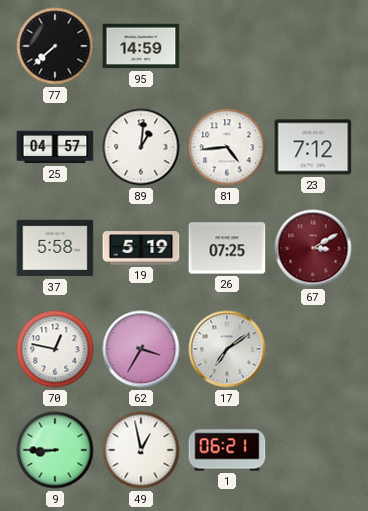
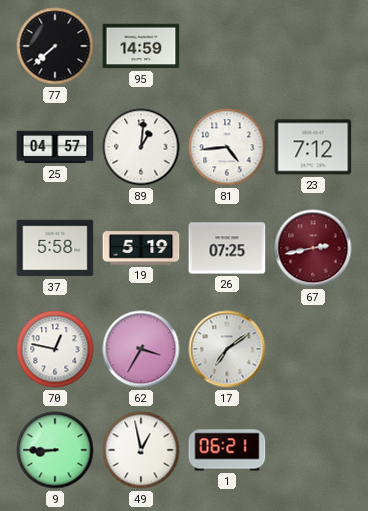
67: 3:10 -> 2:43 (313, 248)
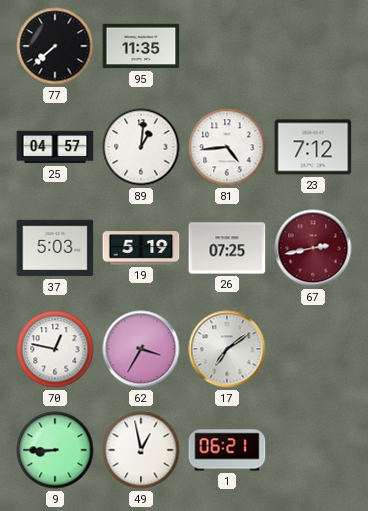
95: 14:59 -> 11:35 (141, 46)
37: 5:58 -> 5:03 (55, 248)
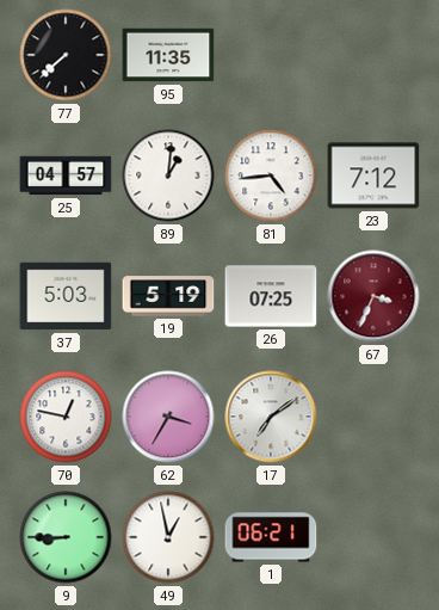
67: 2:43 -> 3:34 (373, 296)
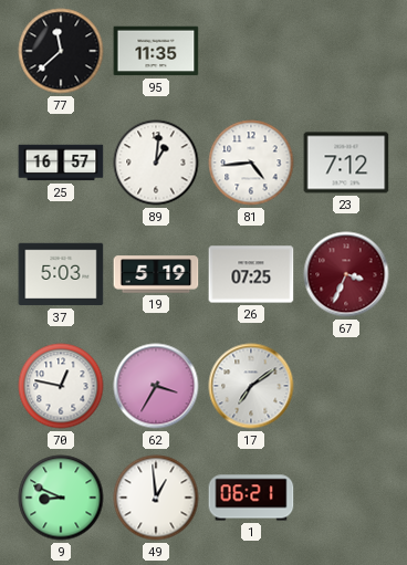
77: 7:38 -> 11:38 (61, 51)
25: 04:57 -> 16:57 (61, 163)
9: 8:45 -> 8:49 (61, 498)
49: 12:58 -> 12:59 (156, 498)
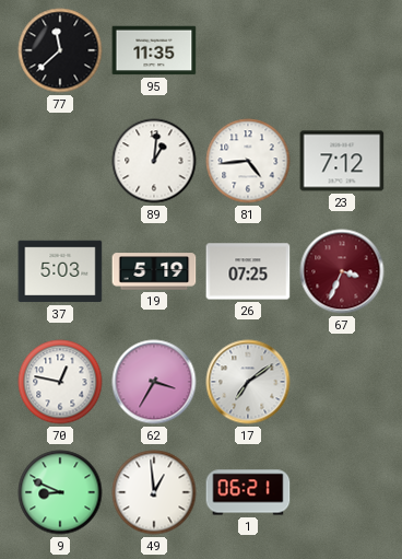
25: 16:57 -> none (61, 163)
